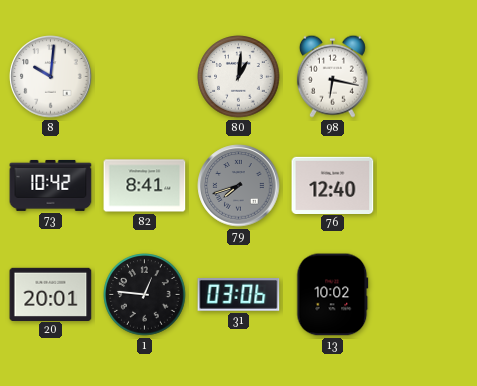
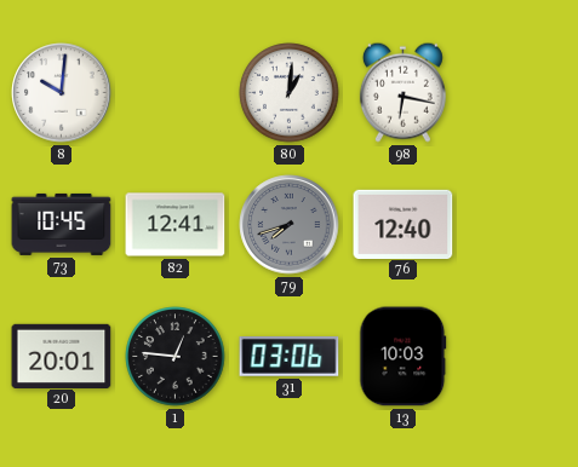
73: 10:42 -> 10:45 (62, 224)
82: 8:41 -> 12:41 (176, 225)
13: 10:02 -> 10:03 (404, 357)
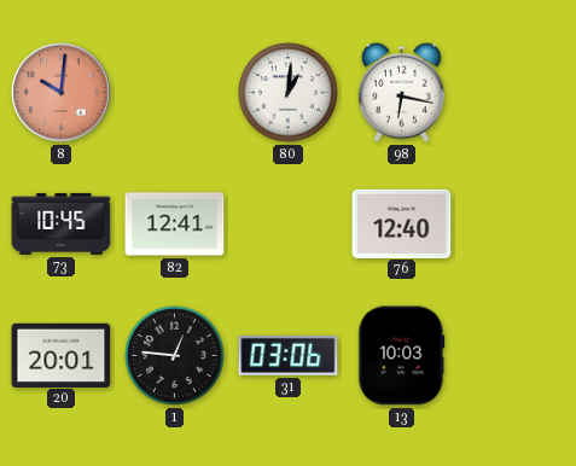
8 dial: white -> salmon (62, 93)
79: 7:42 -> none (290, 225)
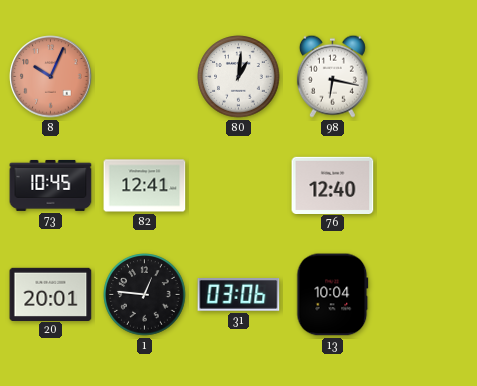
8: 10:01 -> 10:04 (51, 77)
13: 10:03 -> 10:04 (333, 295)
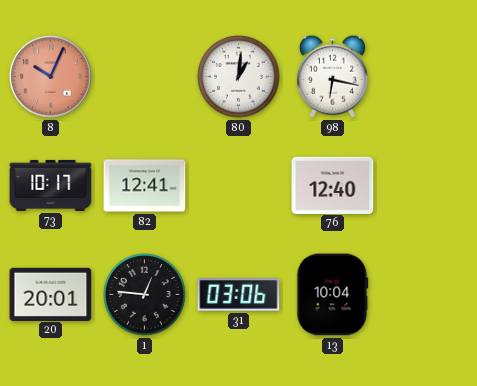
73: 10:45 -> 10:17 (51, 185)
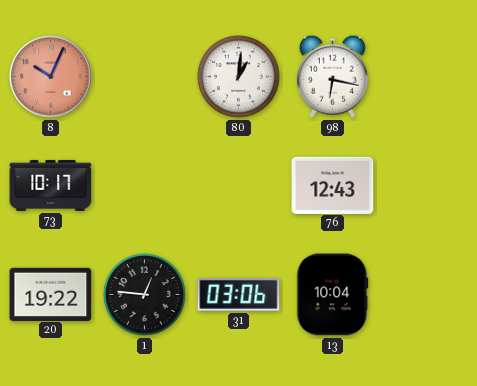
82: 12:41 -> none (145, 186)
76: 12:40 -> 12:43 (333, 185)
20: 20:01 -> 19:22 (51, 294)
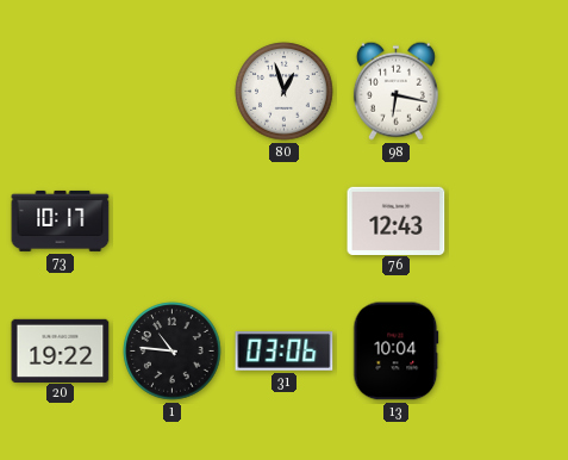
8: 10:04 -> none (51, 77)
80: 1:01 -> 12:57 (285, 92)
1: 12:46 -> 10:46 (173, 352)
